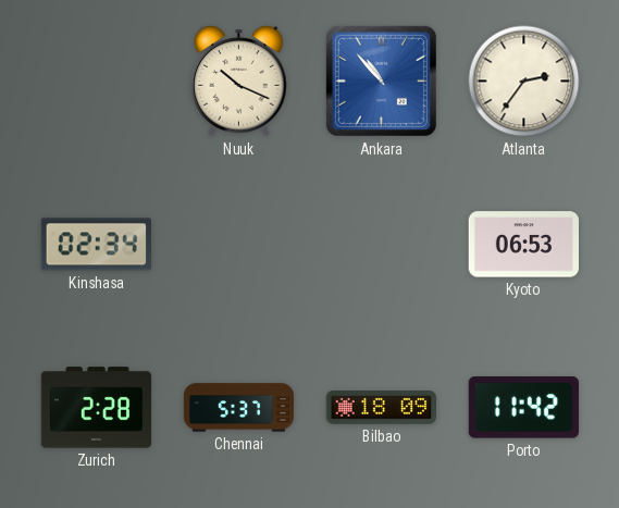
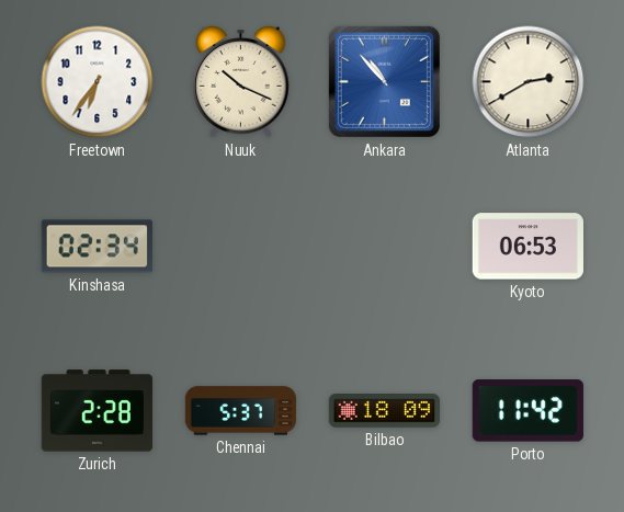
Freetown: none -> 6:36 (98, 82)
Atlanta: 2:36 -> 2:40 (529, 82)
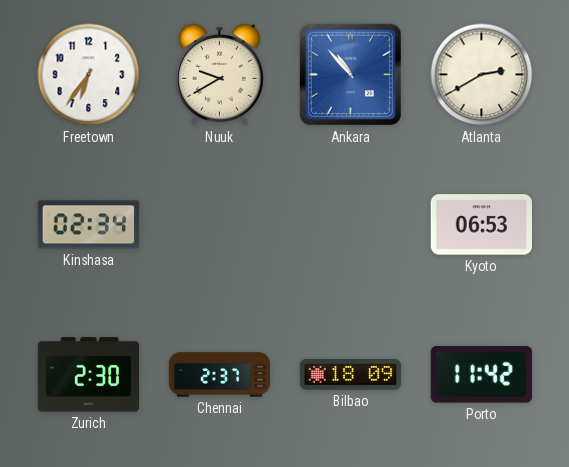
Nuuk: 10:19 -> 9:40 (220, 75)
Zurich: 2:28 -> 2:30 (88, 375)
Chennai: 5:37 -> 2:37 (220, 375)
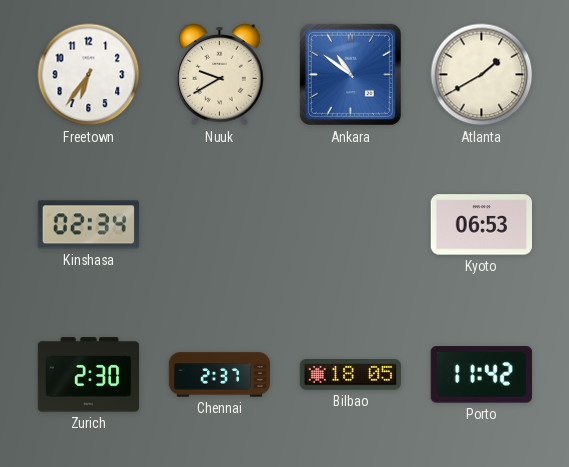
Ankara: 10:53 -> 10:51 (350, 74)
Atlanta: 2:40 -> 1:40 (482, 75)
Bilbao: 18:09 -> 18:05 (350, 375)
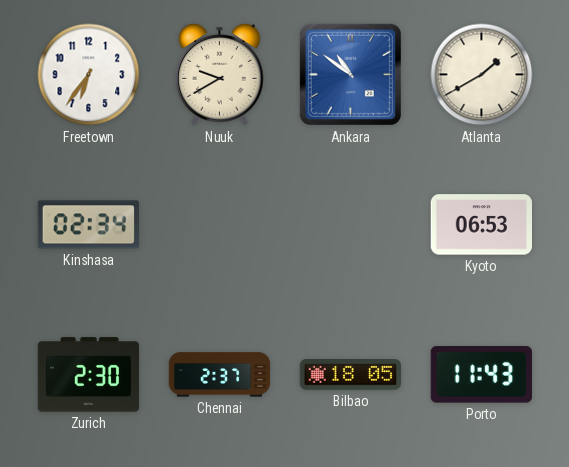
Porto: 11:42 -> 11:43 (481, 375)
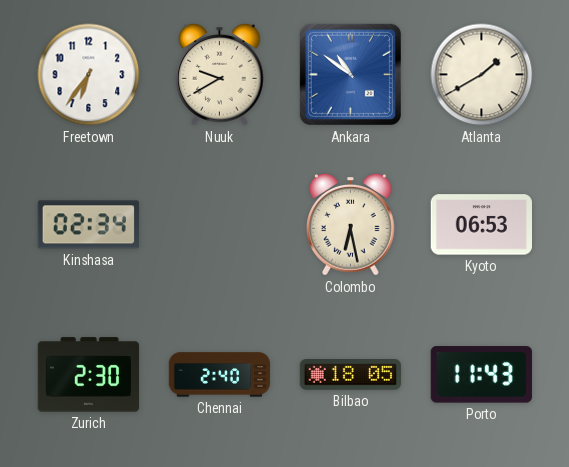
Colombo: none -> 6:28 (351, 225)
Chennai: 2:37 -> 2:40 (220, 375)
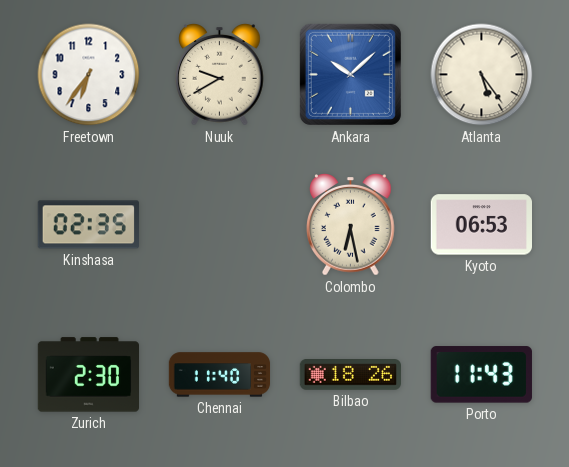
Ankara: 10:51 -> 10:08 (350, 74)
Atlanta: 1:40 -> 5:24 (482, 75)
Kinshasa: 02:34 -> 02:35 (88, 225)
Chennai: 2:40 -> 11:40 (220, 375)
Bilbao: 18:05 -> 18:26 (350, 375)
